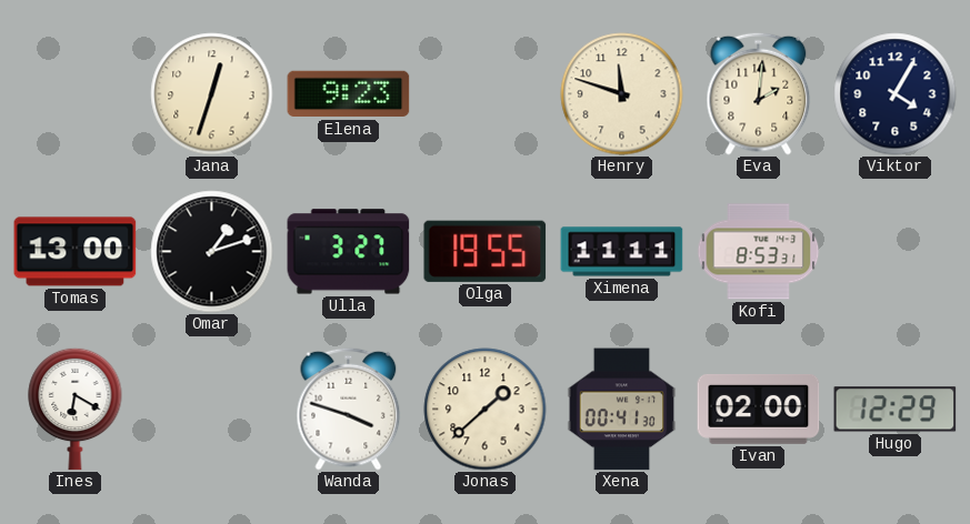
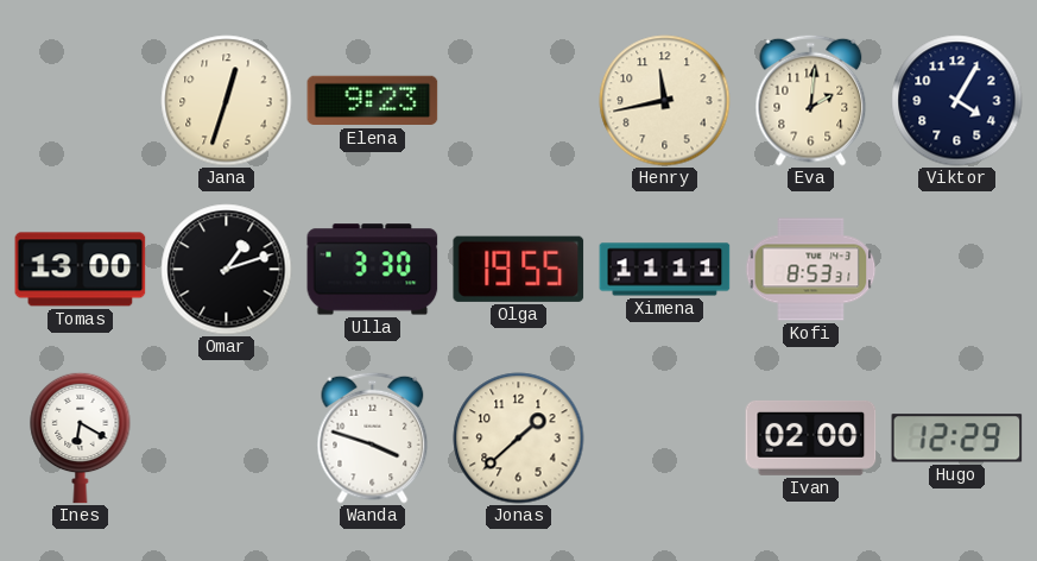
Henry: 11:48 -> 11:43 (665, 101)
Ulla: 3:27 -> 3:30 (373, 270)
Xena: 00:41 -> none (622, 410)
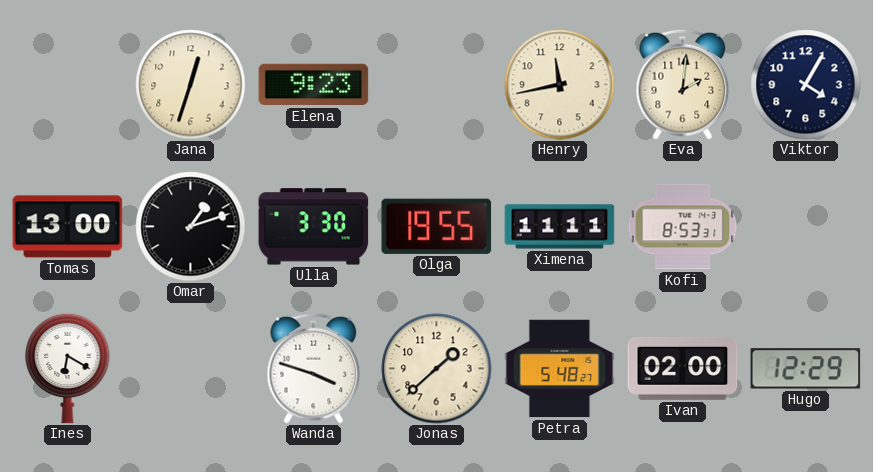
Petra: none -> 5:48 (560, 369)
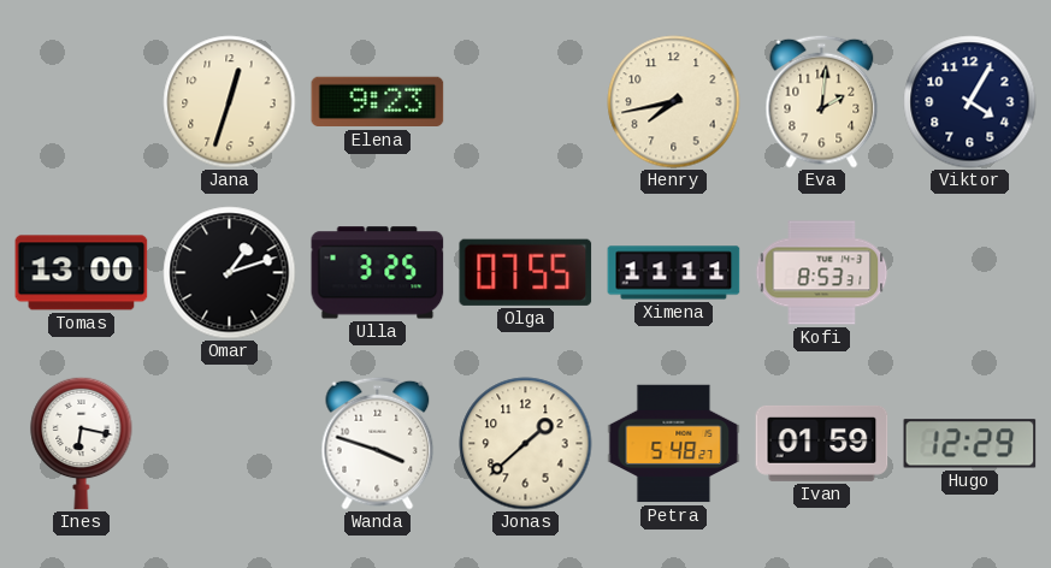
Henry: 11:43 -> 7:43 (674, 102)
Ulla: 3:30 -> 3:25 (378, 273)
Olga: 19:55 -> 07:55 (526, 272)
Ines: 6:20 -> 6:17 (82, 443)
Ivan: 02:00 -> 01:59 (822, 443)
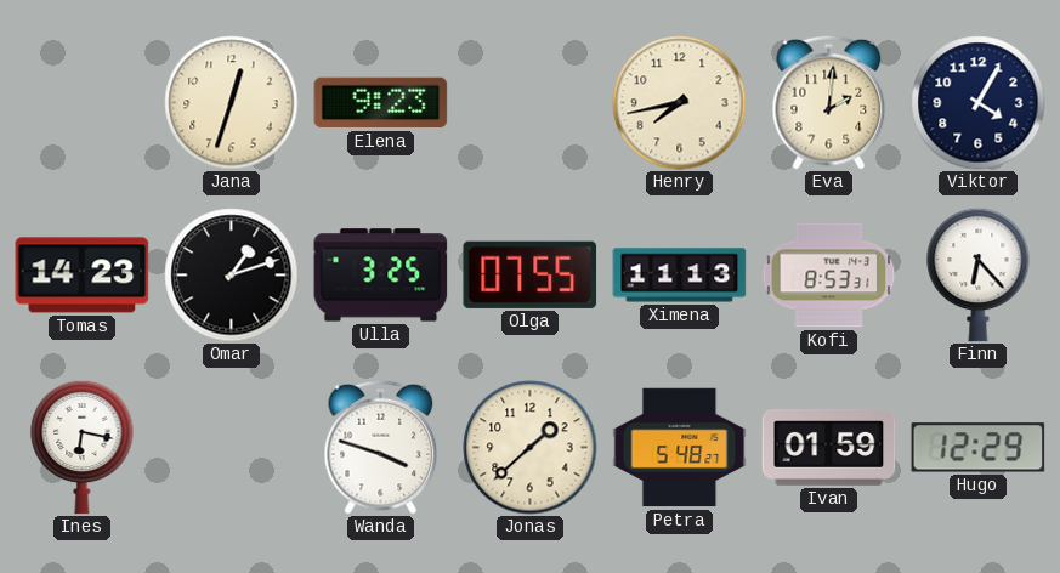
Tomas: 13:00 -> 14:23 (83, 276)
Ximena: 11:11 -> 11:13 (680, 276)
Finn: none -> 6:23 (979, 274)
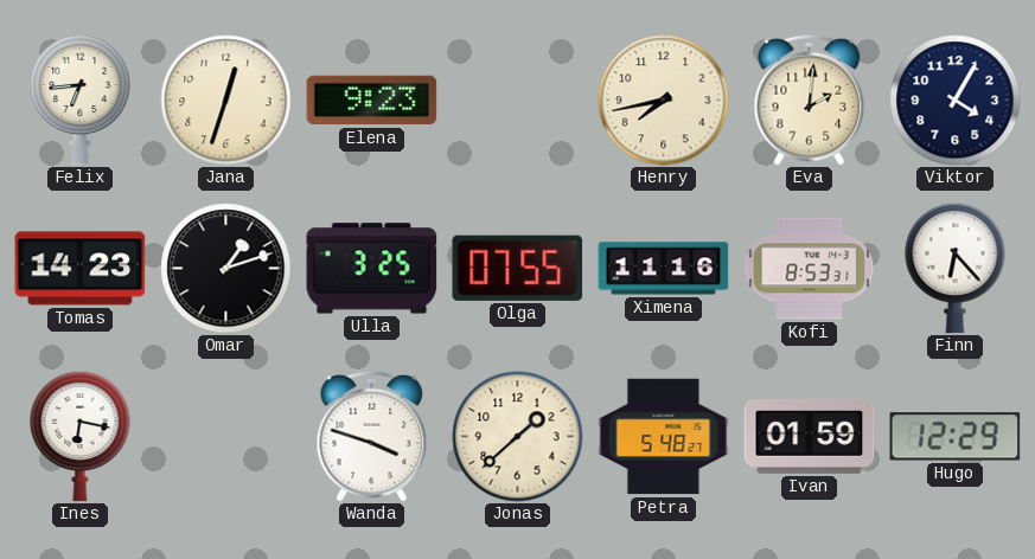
Felix: none -> 6:44 (81, 99)
Ximena: 11:13 -> 11:16 (664, 269)
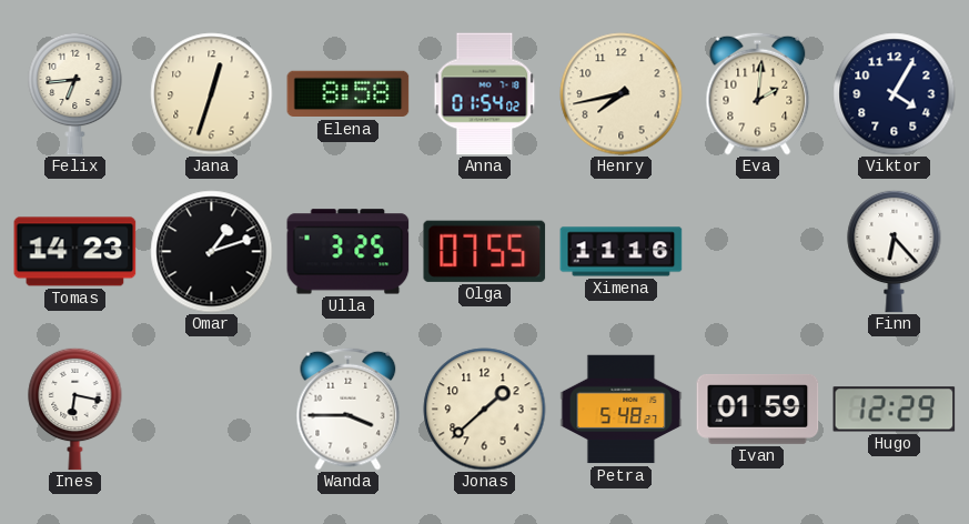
Elena: 9:23 -> 8:58 (349, 94)
Anna: none -> 01:54 (485, 94)
Kofi: 8:53 -> none (810, 269)
Wanda: 3:48 -> 3:45 (349, 409)
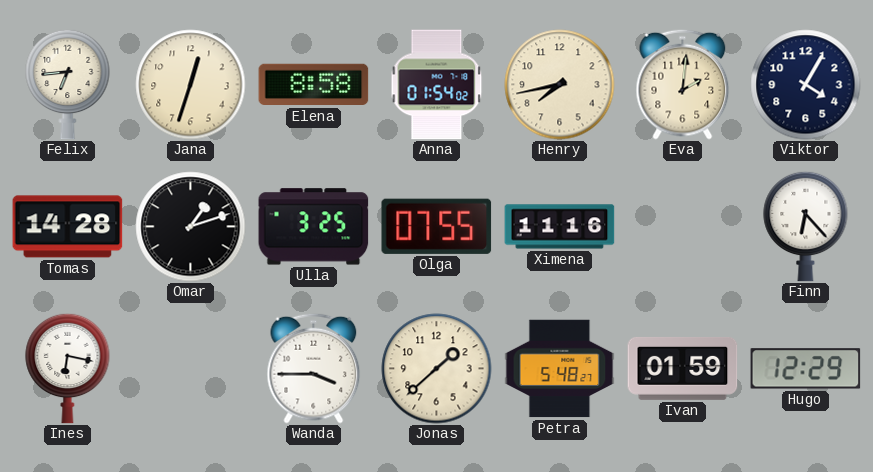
Tomas: 14:23 -> 14:28 (68, 227)
